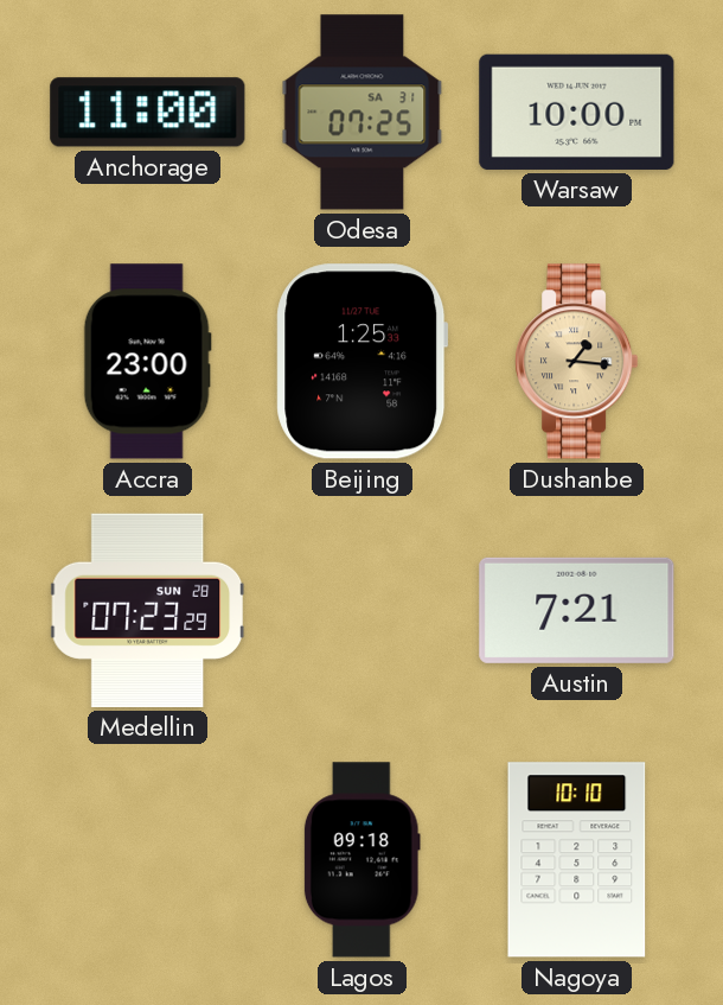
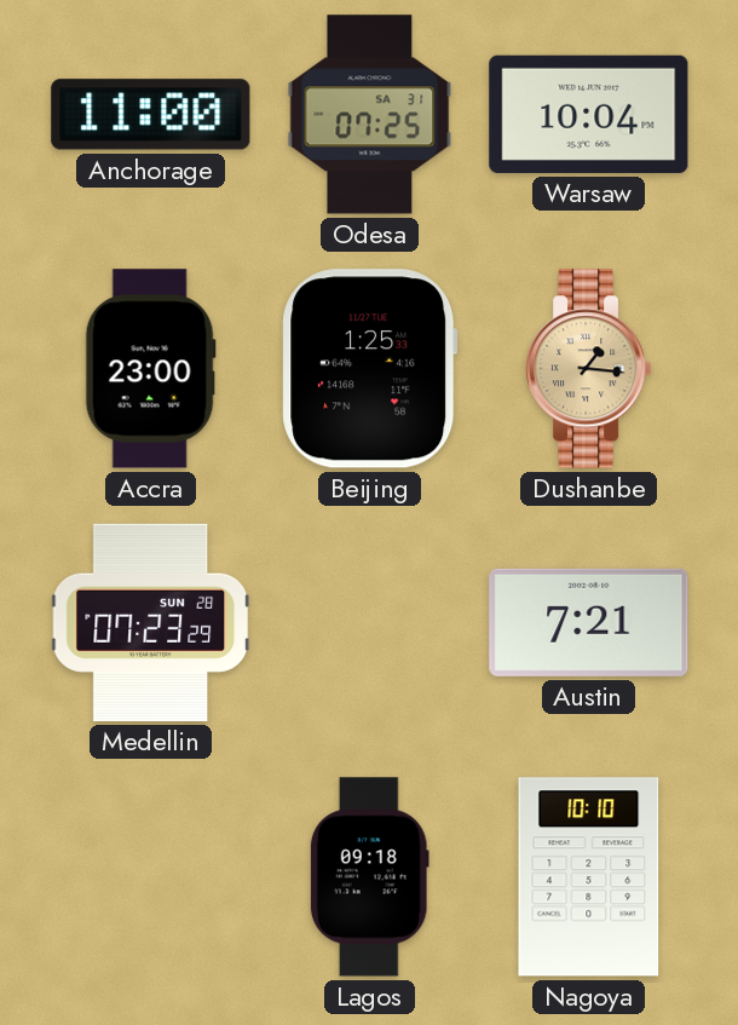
Warsaw: 10:00 -> 10:04 (589, 114)
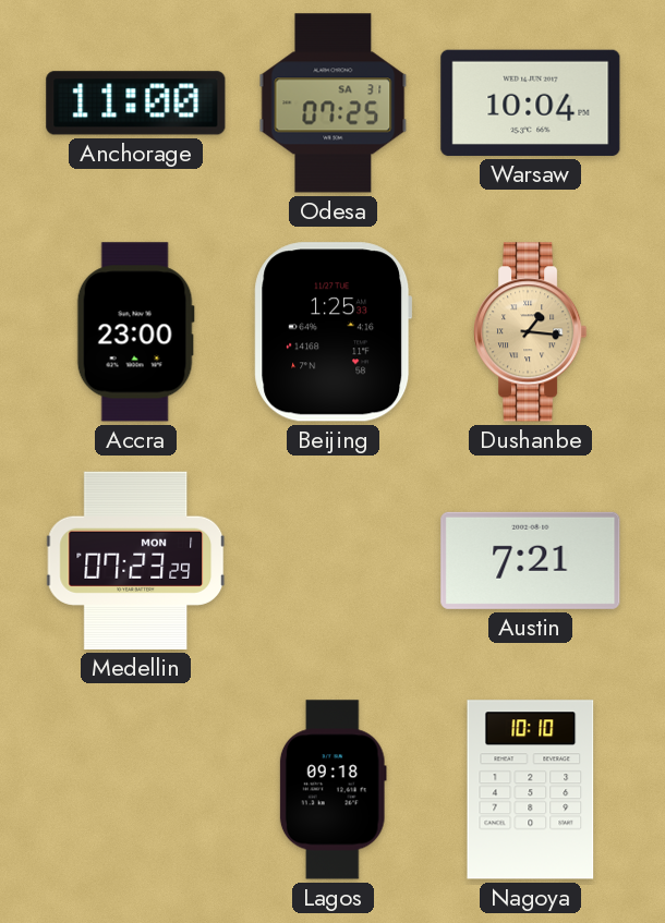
Medellin date: SUN 28 -> MON 1 (136, 560)
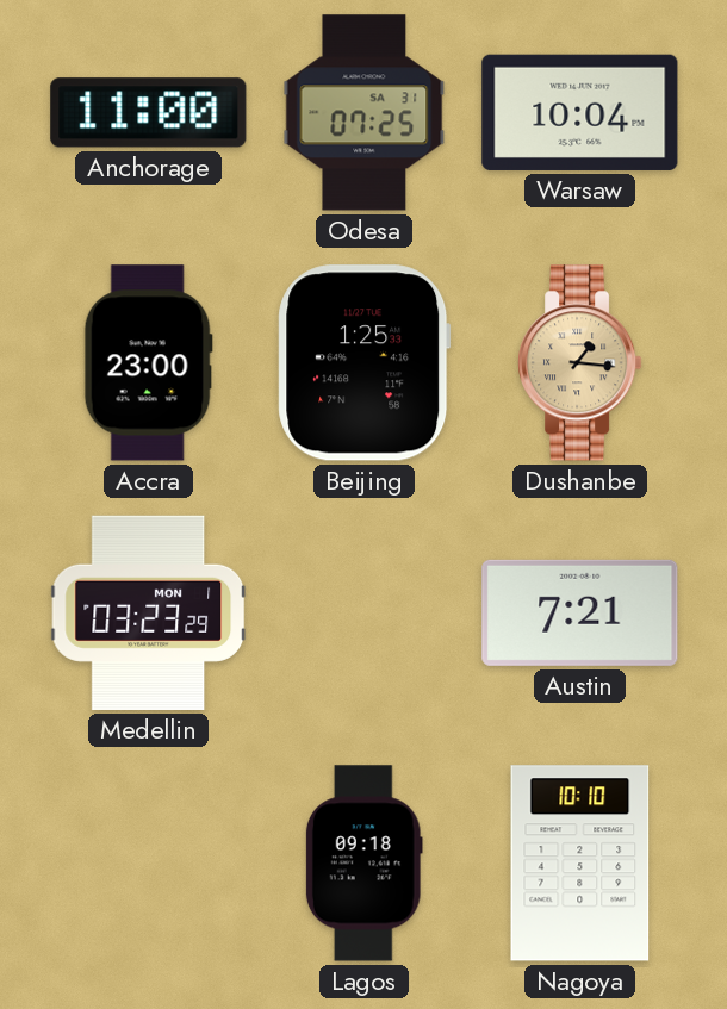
Medellin: 07:23 -> 03:23 (149, 612)
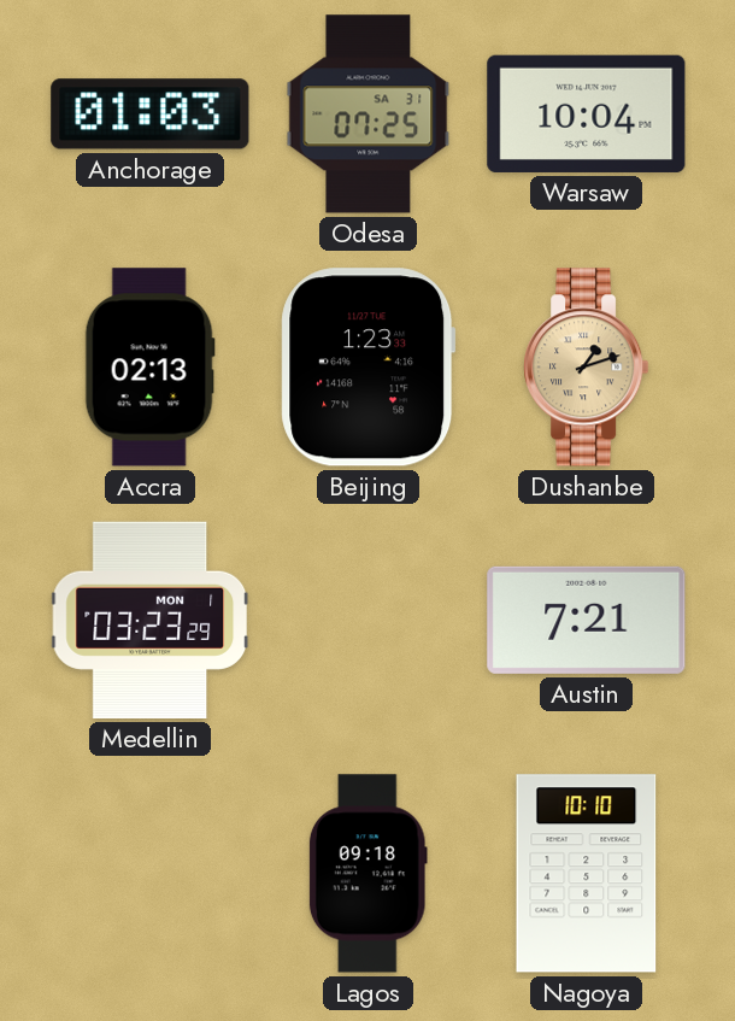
Anchorage: 11:00 -> 01:03 (151, 115)
Accra: 23:00 -> 02:13 (149, 368)
Beijing: 1:25 -> 1:23 (369, 368)
Dushanbe: 1:16 -> 1:12 (587, 368)
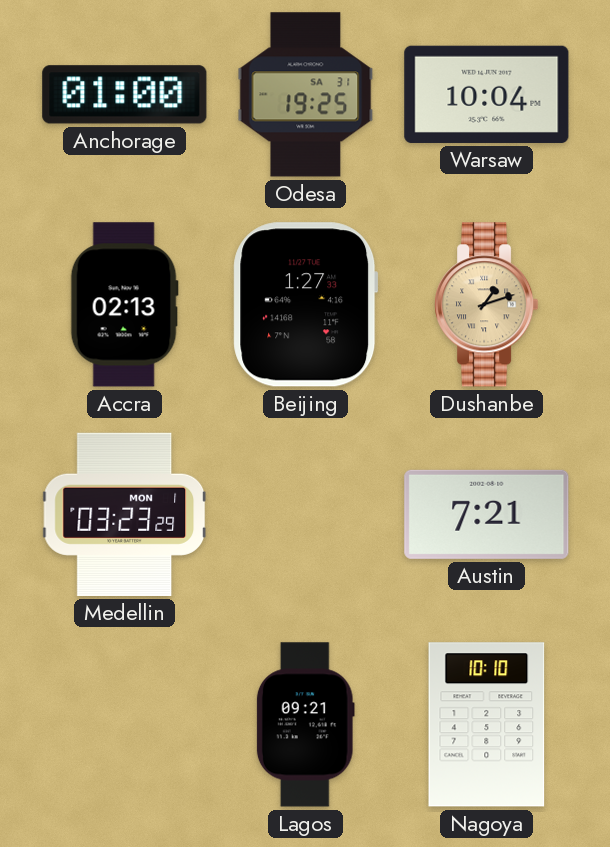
Anchorage: 01:03 -> 01:00 (125, 95)
Odesa: 07:25 -> 19:25 (306, 95)
Beijing: 1:23 -> 1:27 (306, 305)
Lagos: 09:18 -> 09:21 (305, 725)
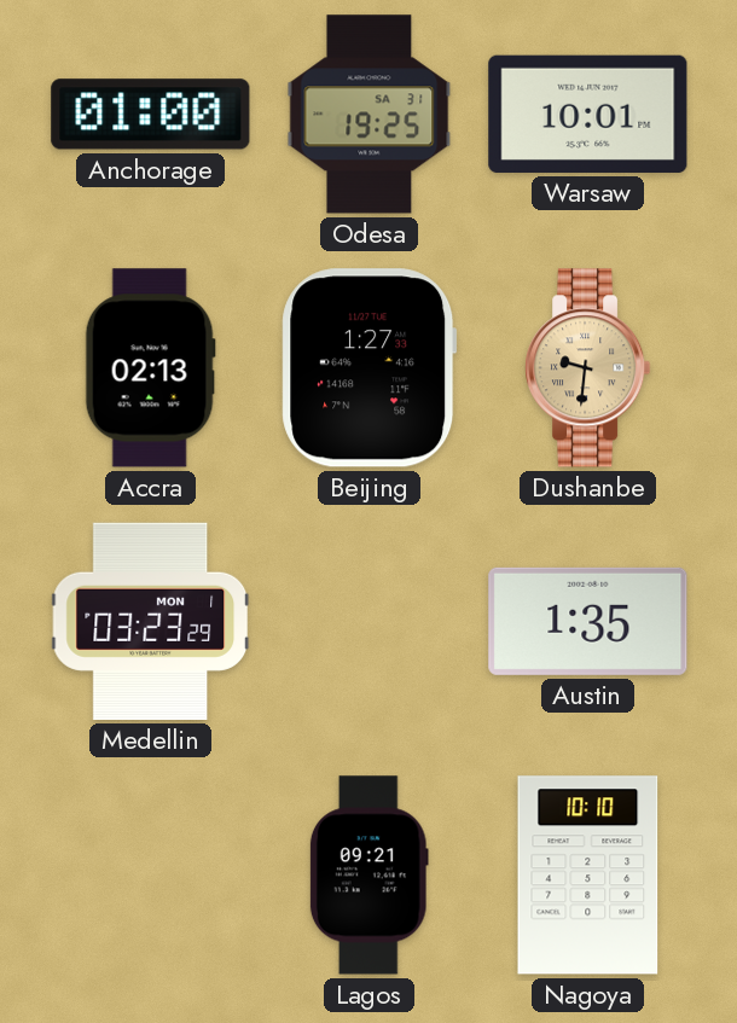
Warsaw: 10:04 -> 10:01 (588, 114)
Dushanbe: 1:12 -> 9:31 (588, 368)
Austin: 7:21 -> 1:35 (588, 621)
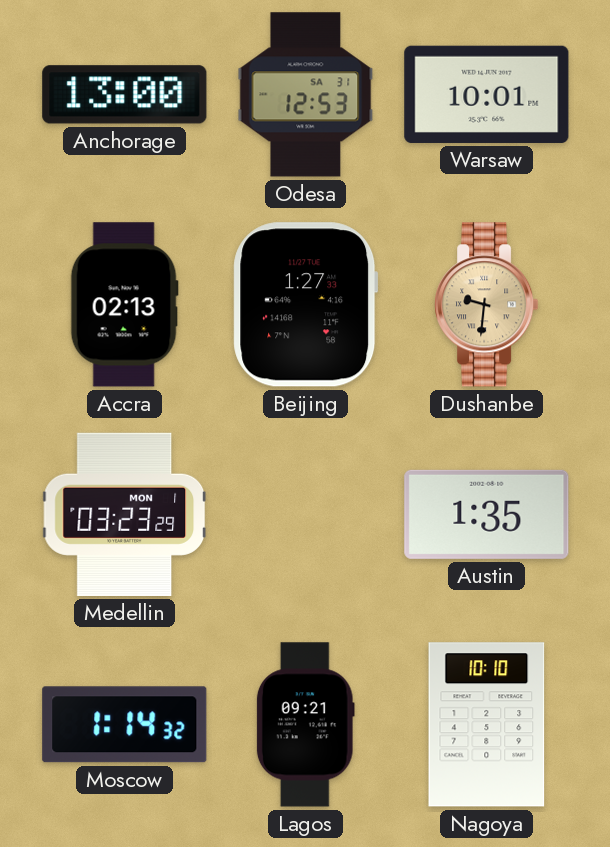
Anchorage: 01:00 -> 13:00 (125, 95)
Odesa: 19:25 -> 12:53 (306, 95)
Moscow: none -> 1:14 (125, 725)
